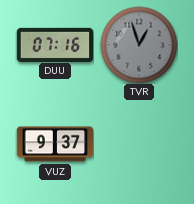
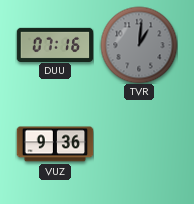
TVR: 12:57 -> 1:01 (139, 45)
VUZ: 9:37 -> 9:36 (55, 144)
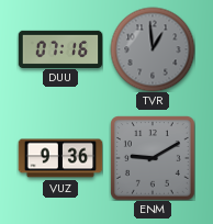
TVR: 1:01 -> 12:59 (153, 49)
ENM: none -> 9:10 (153, 158)
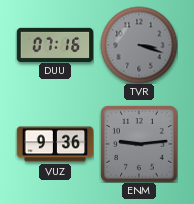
TVR: 12:59 -> 3:18 (139, 45)
ENM: 9:10 -> 9:14 (139, 144)
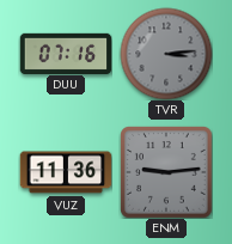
TVR: 3:18 -> 3:14 (166, 54)
VUZ: 9:36 -> 11:36 (66, 172)
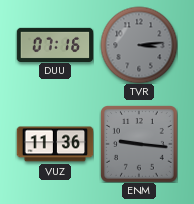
ENM: 9:14 -> 9:16 (139, 144)
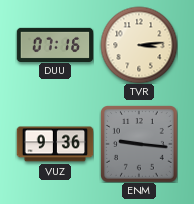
TVR dial: grey -> cream (139, 45)
VUZ: 11:36 -> 9:36 (55, 144)
